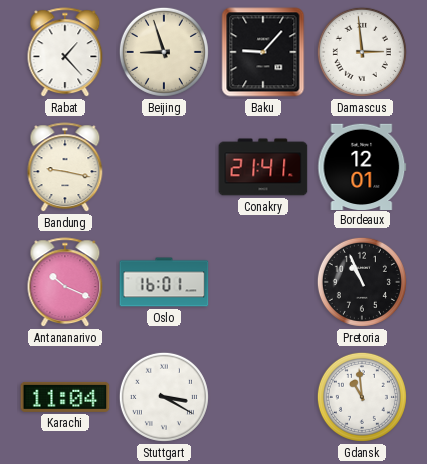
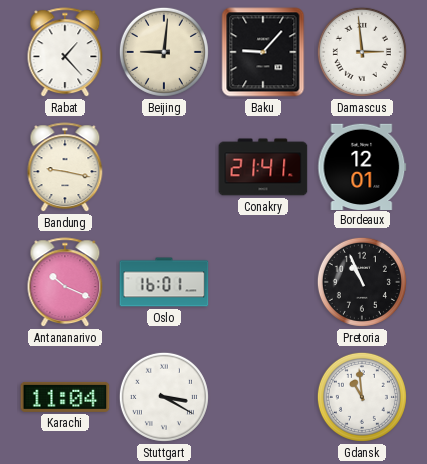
Beijing: 8:57 -> 9:01 (164, 52)
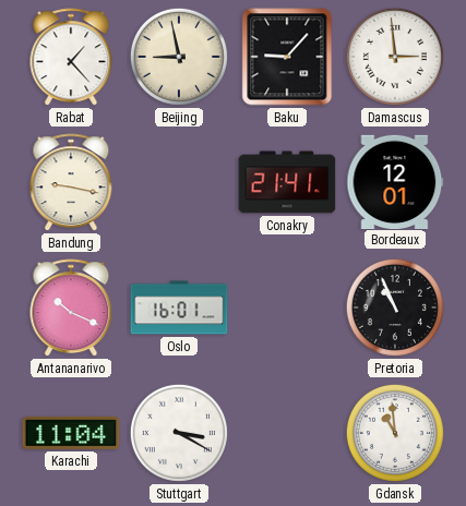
Beijing: 9:01 -> 8:58 (179, 57)
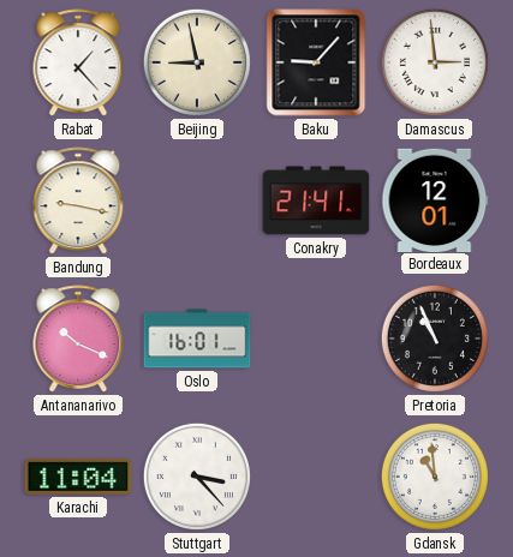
Stuttgart: 3:20 -> 3:23 (197, 477)
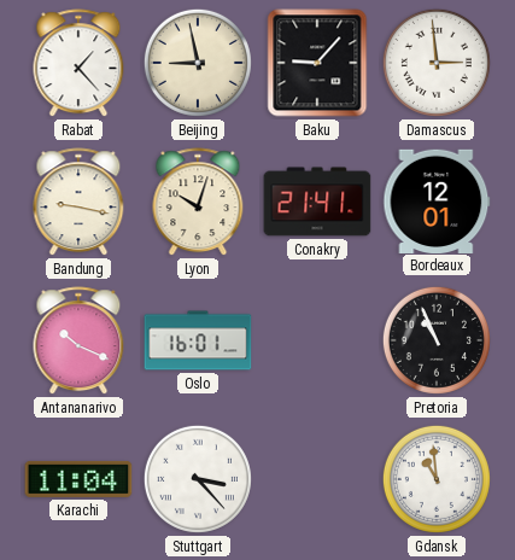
Lyon: none -> 10:03 (198, 203)
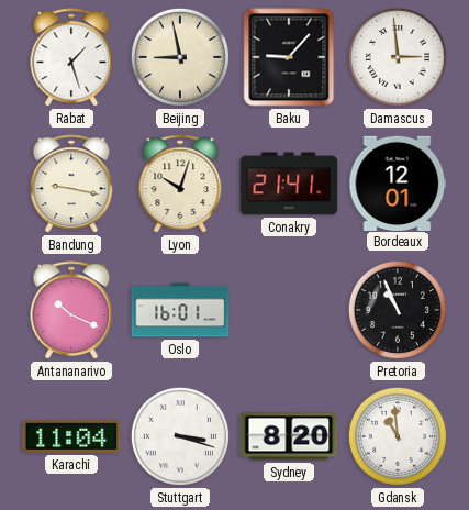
Rabat: 1:23 -> 1:27 (71, 58)
Stuttgart: 3:23 -> 3:18 (180, 436)
Sydney: none -> 8:20 (289, 436)
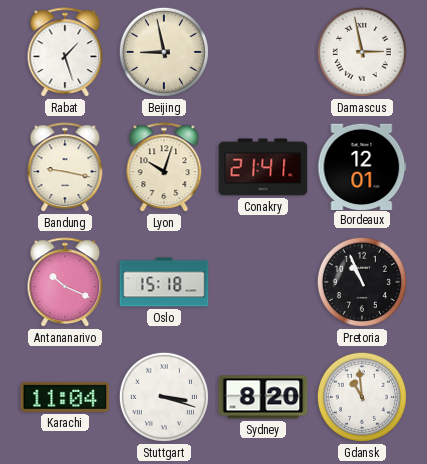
Baku: 9:07 -> none (289, 57)
Damascus: 2:59 -> 2:58 (362, 52)
Oslo: 16:01 -> 15:18 (164, 282)
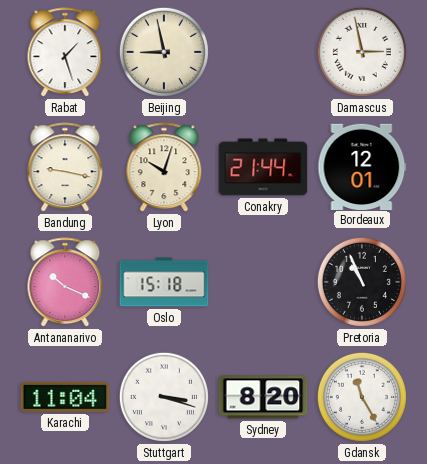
Conakry: 21:41 -> 21:44 (263, 167)
Gdansk: 10:59 -> 11:25 (362, 397)
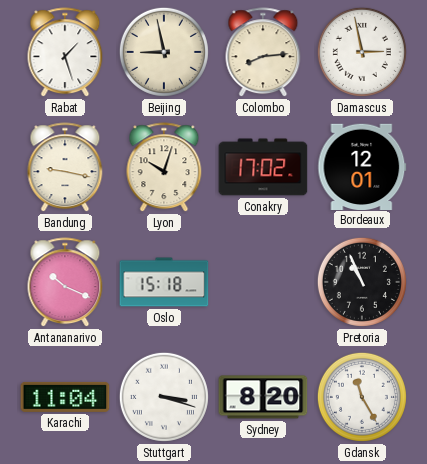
Colombo: none -> 8:14 (263, 53)
Conakry: 21:44 -> 17:02 (263, 167)
